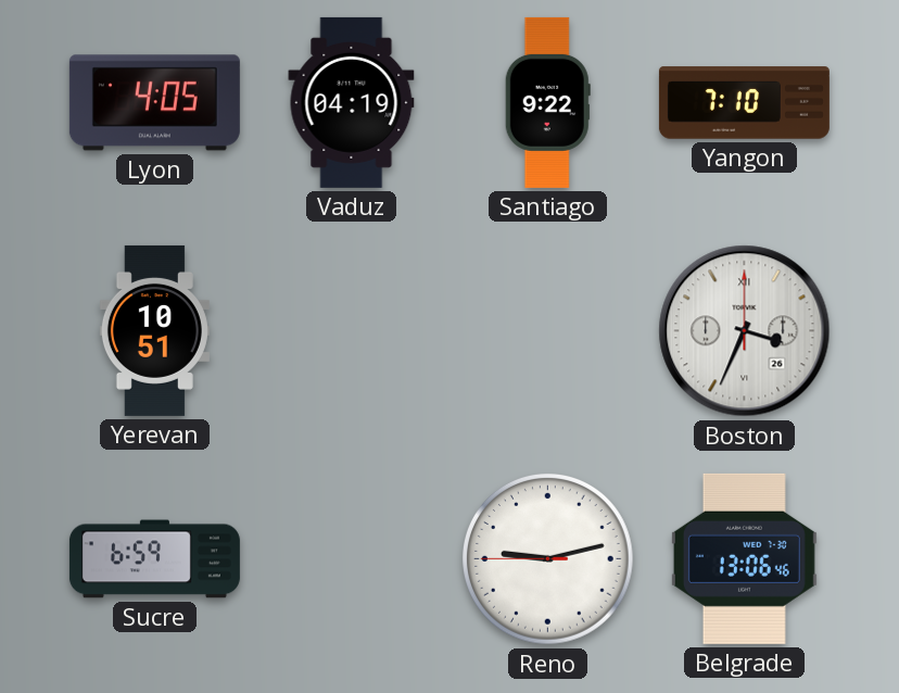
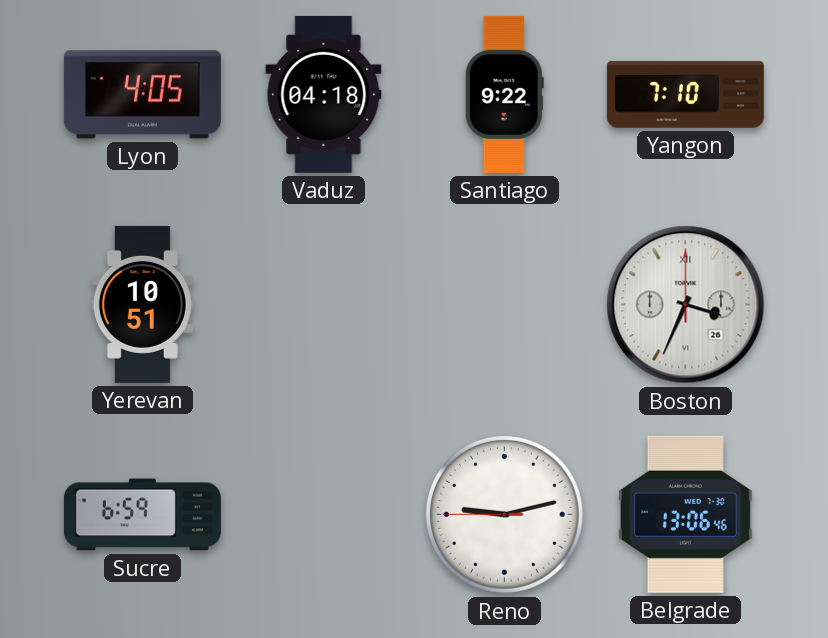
Vaduz: 04:19 -> 04:18 (324, 94)
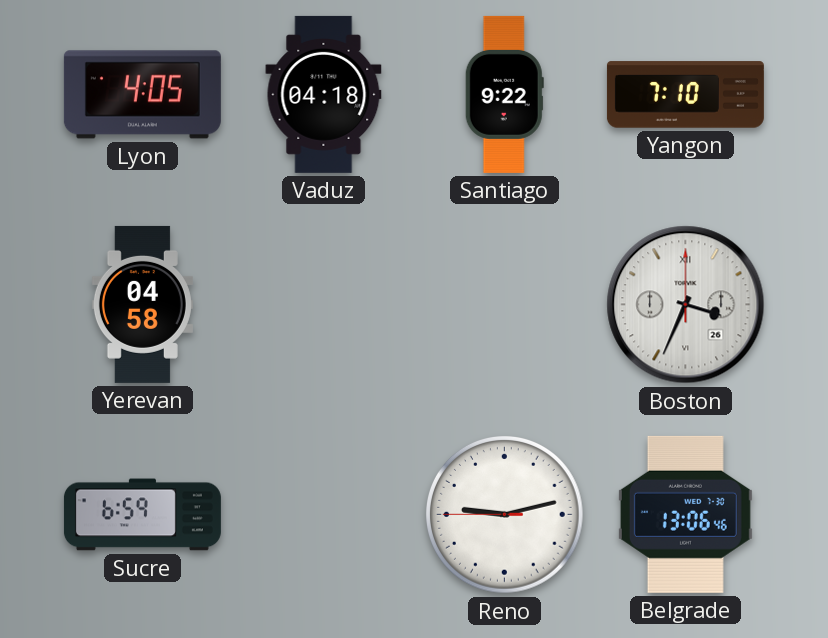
Yerevan: 10:51 -> 04:58 (142, 304)
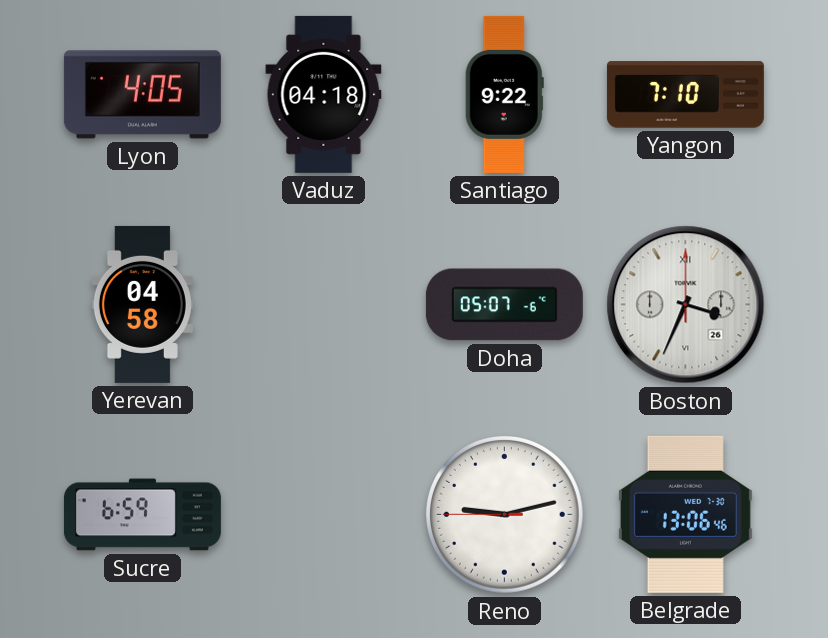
Doha: none -> 05:07 (504, 305)
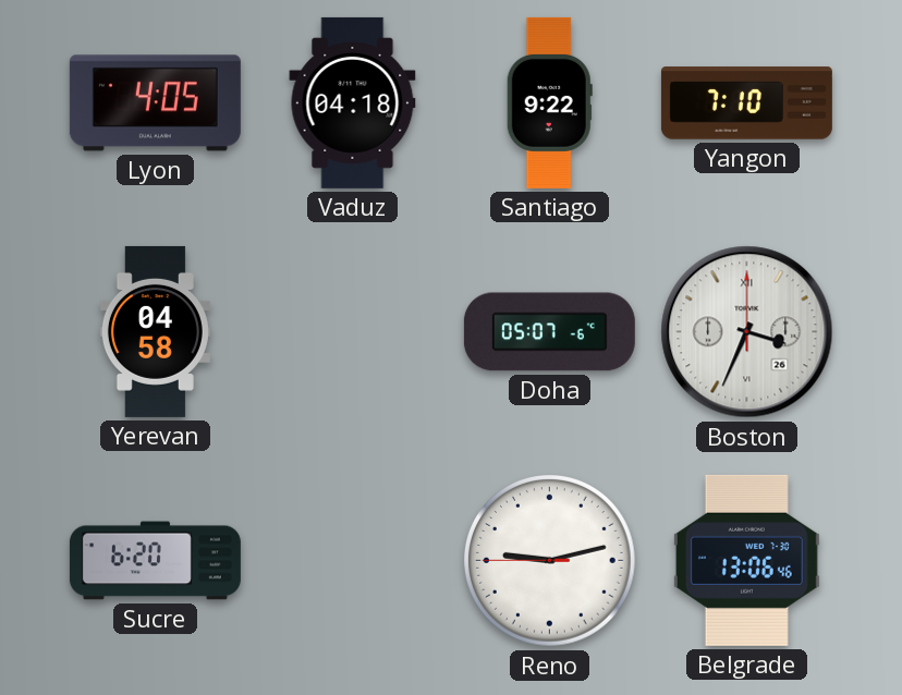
Sucre: 6:59 -> 6:20 (155, 561)
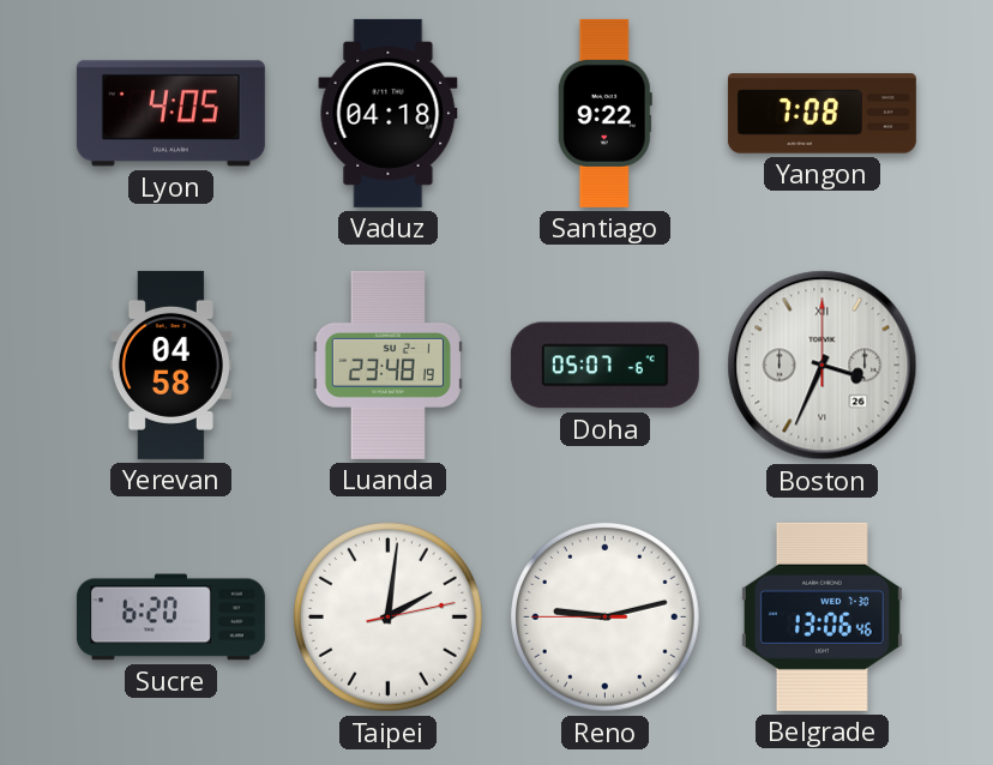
Yangon: 7:10 -> 7:08 (822, 114)
Luanda: none -> 23:48 (387, 365)
Taipei: none -> 2:01 (389, 618)
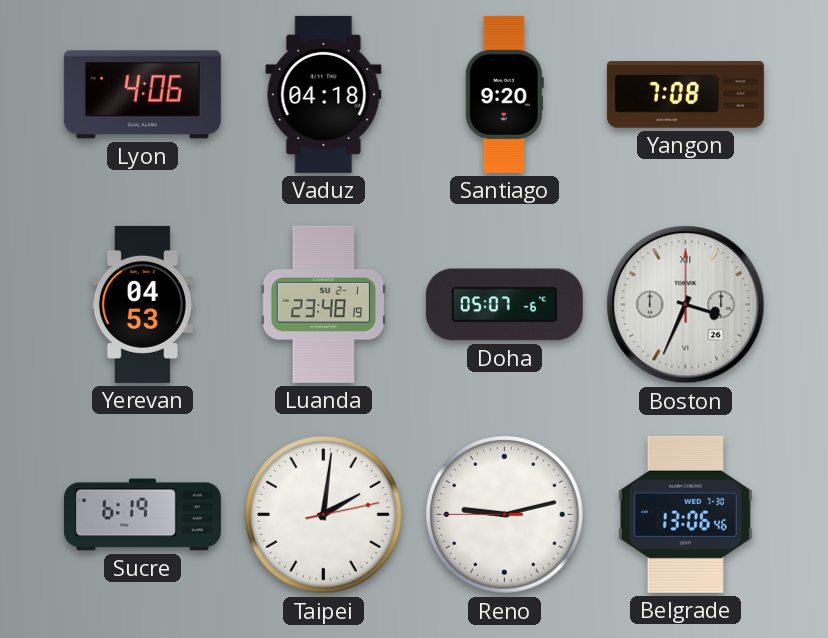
Lyon: 4:05 -> 4:06 (142, 95)
Santiago: 9:22 -> 9:20 (504, 94)
Yerevan: 04:58 -> 04:53 (142, 304)
Sucre: 6:20 -> 6:19 (142, 515)
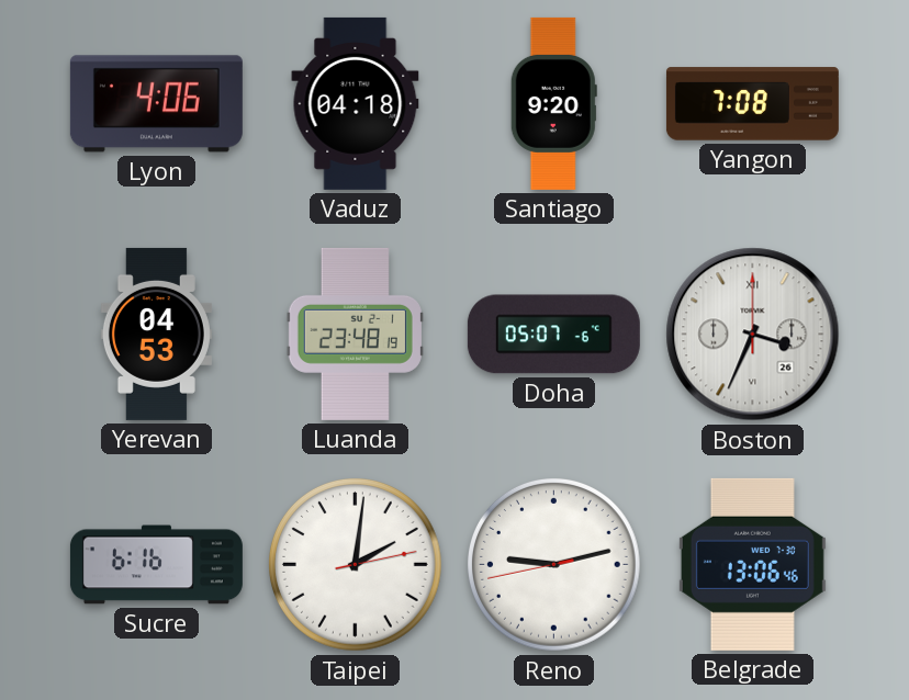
Sucre: 6:19 -> 6:16 (156, 565)
Reno: 9:12:45 -> 9:12:43 (554, 565)
